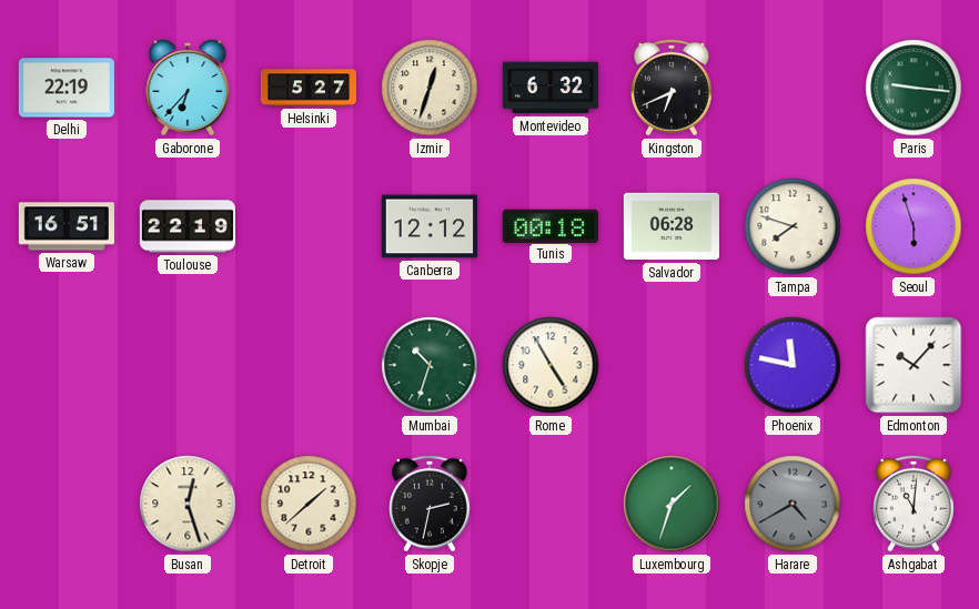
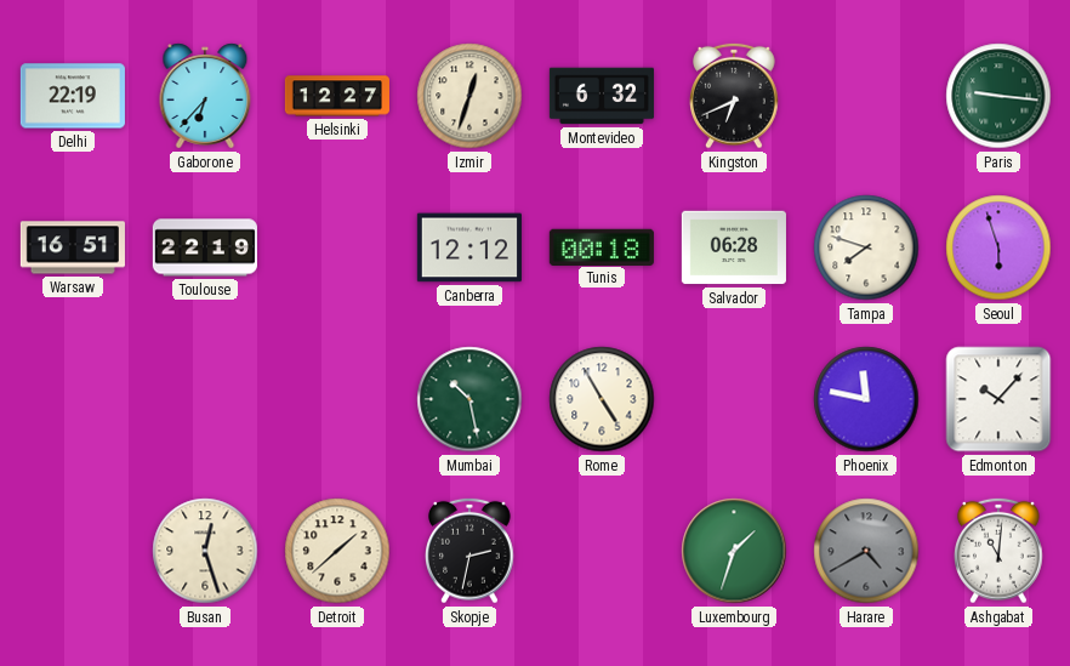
Helsinki: 5:27 -> 12:27 (337, 96)
Mumbai: 10:33 -> 10:28 (469, 399)
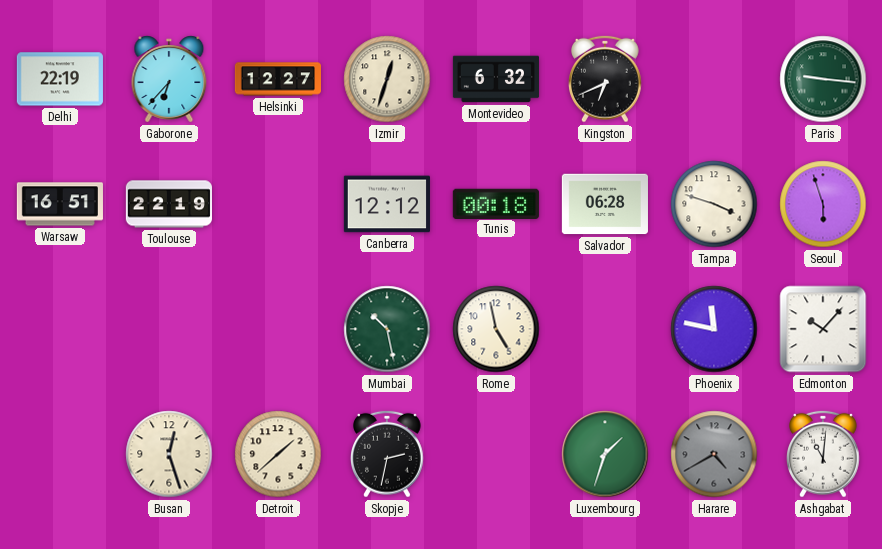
Tampa: 7:48 -> 3:48 (714, 204)
Rome: 4:55 -> 4:58 (496, 329)
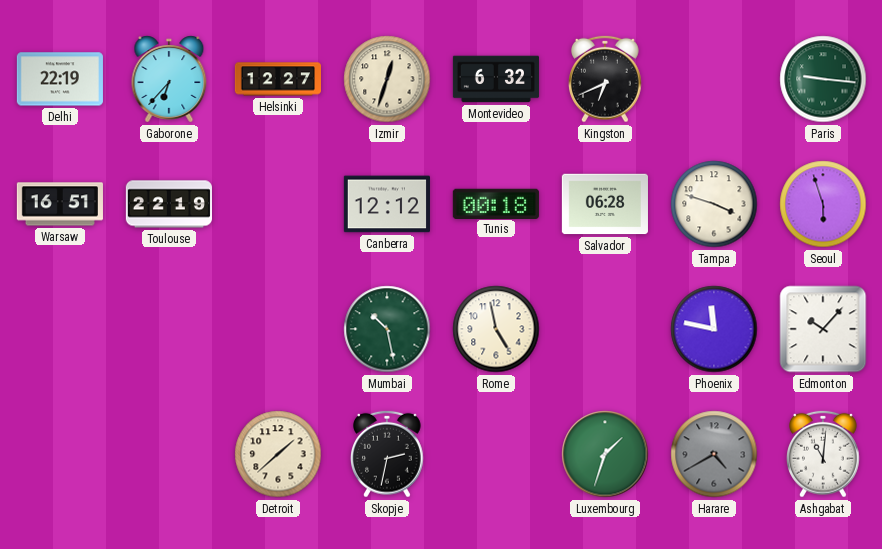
Busan: 12:27 -> none (169, 454)
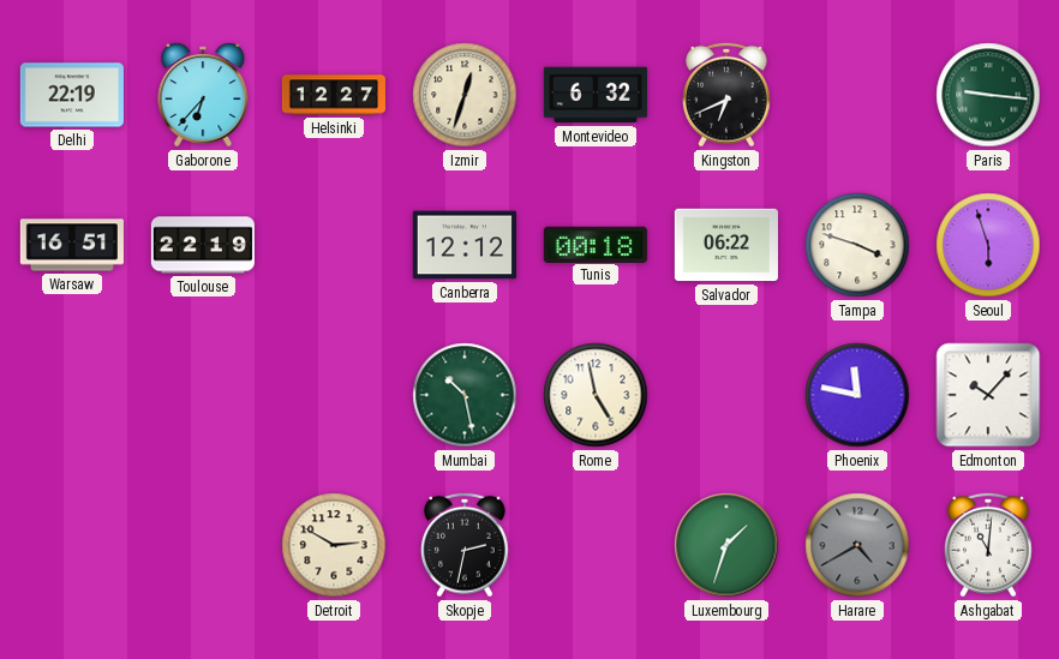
Salvador: 06:28 -> 06:22 (726, 245)
Detroit: 1:38 -> 2:50 (334, 545)
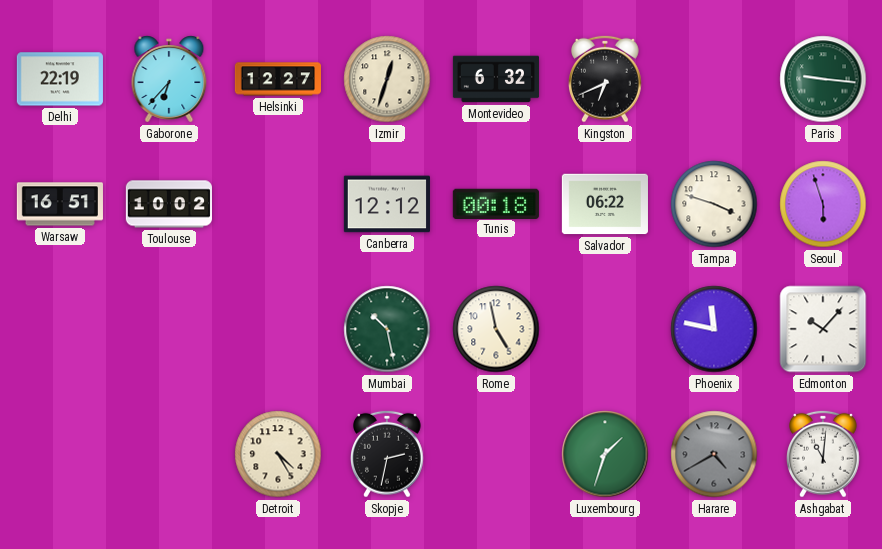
Toulouse: 22:19 -> 10:02 (169, 204)
Detroit: 2:50 -> 4:25 (278, 454)
